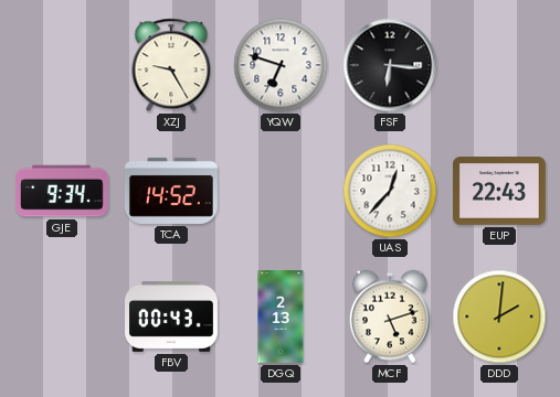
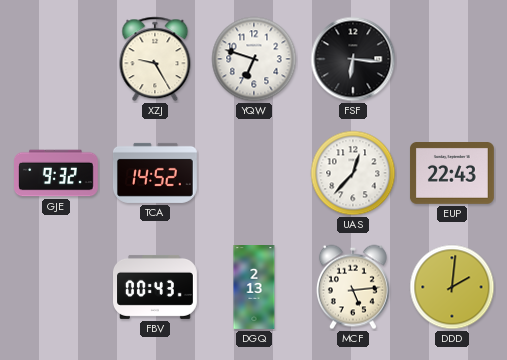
GJE: 9:34 -> 9:32 (57, 173)
MCF: 5:12 -> 5:14 (353, 287)
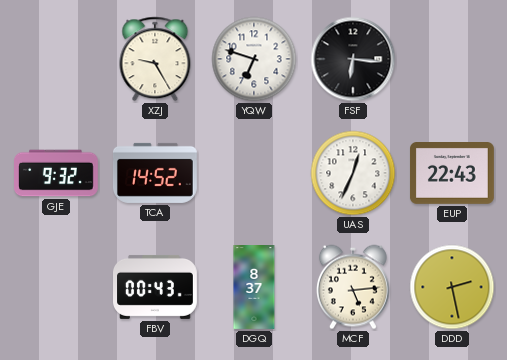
UAS: 12:37 -> 12:34 (353, 173)
DGQ: 2:13 -> 8:37 (254, 288)
DDD: 2:01 -> 2:28 (452, 287)
